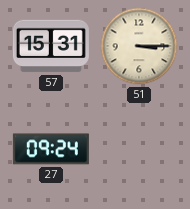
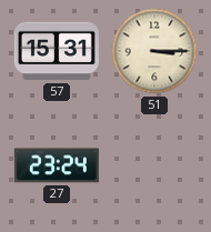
27: 09:24 -> 23:24 (57, 165)
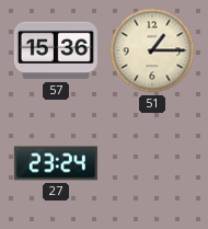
57: 15:31 -> 15:36 (56, 50)
51: 3:15 -> 1:15 (152, 50)
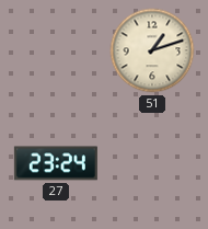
57: 15:36 -> none (56, 50)
51: 1:15 -> 1:12 (152, 50)
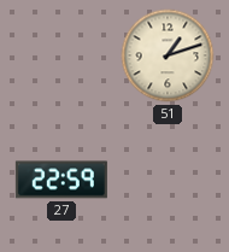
27: 23:24 -> 22:59 (61, 180)
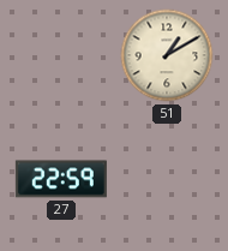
51: 1:12 -> 1:10 (167, 55)
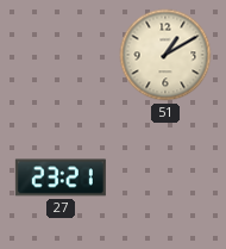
27: 22:59 -> 23:21 (61, 178)
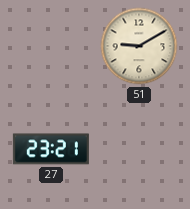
51: 1:10 -> 9:10 (139, 46)
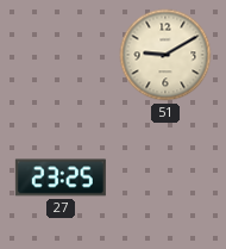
27: 23:21 -> 23:25 (61, 178)
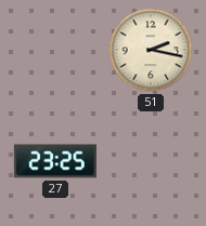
51: 9:10 -> 2:17 (151, 50)
